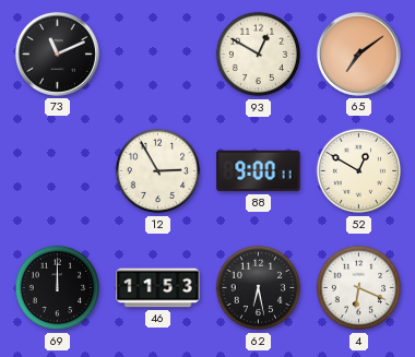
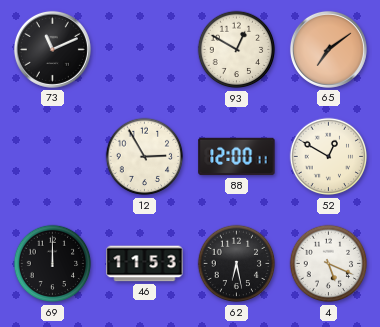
88: 9:00 -> 12:00 (237, 157)
4: 6:19 -> 5:19 (329, 264)
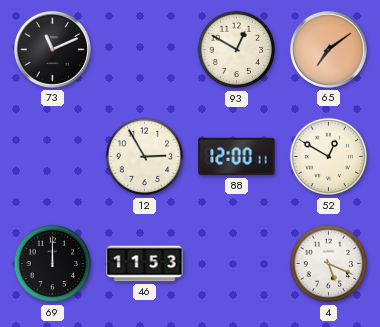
62: 6:28 -> none (237, 264)
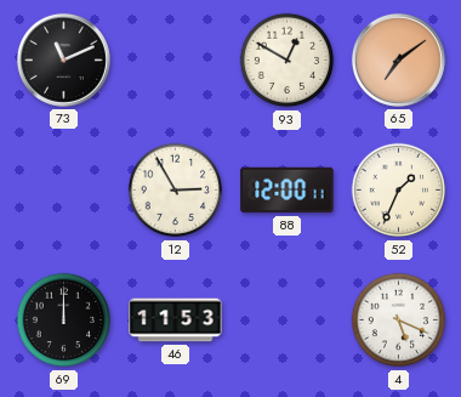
52: 12:50 -> 1:34 (399, 191)
